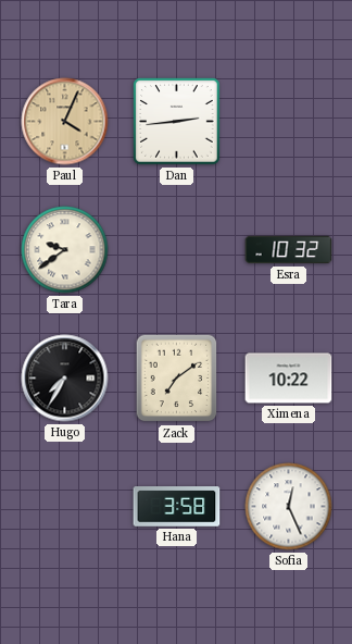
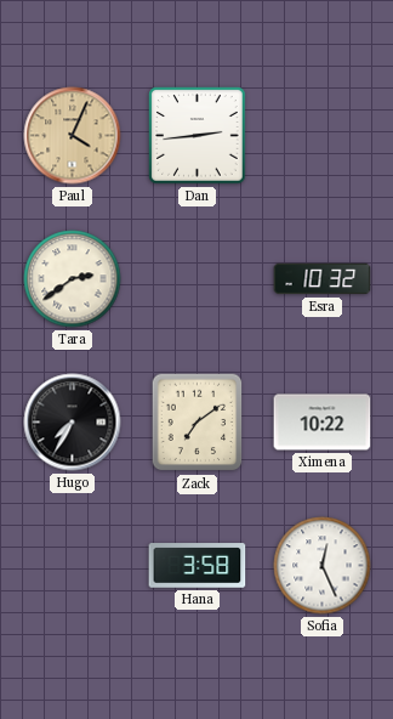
Tara: 9:39 -> 2:39 (73, 279)
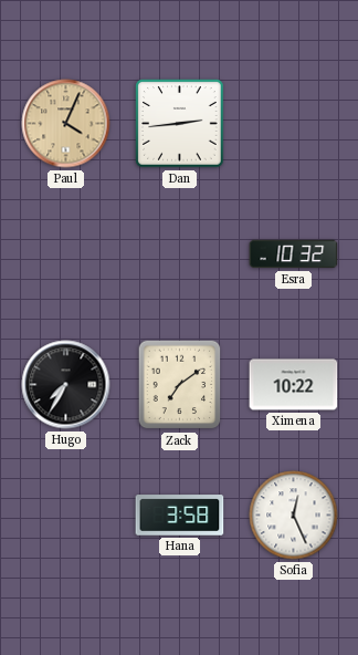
Tara: 2:39 -> none (73, 279)
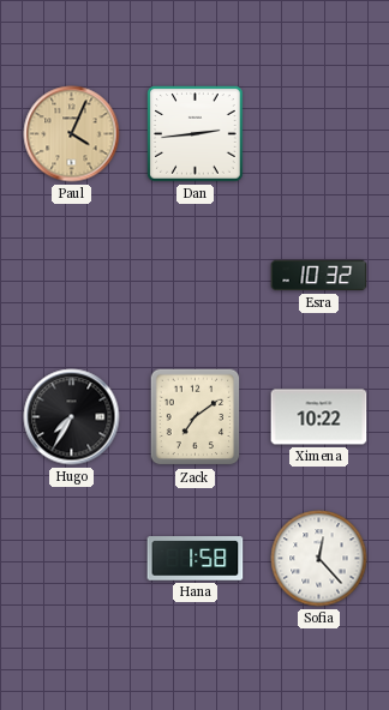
Hana: 3:58 -> 1:58 (196, 559)
Sofia: 12:26 -> 12:23 (319, 559)
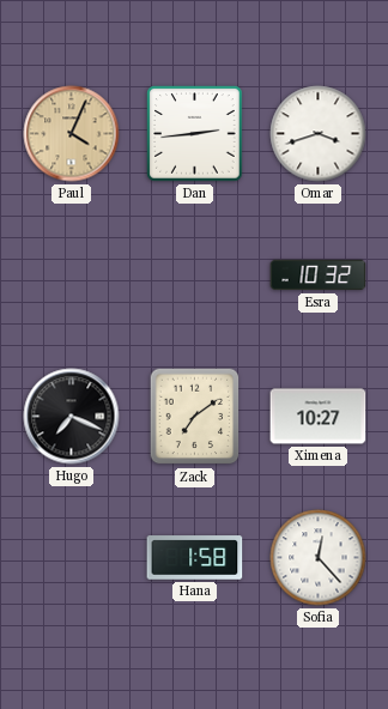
Omar: none -> 3:42 (319, 134)
Hugo: 7:35 -> 7:19 (72, 417)
Ximena: 10:22 -> 10:27 (319, 417)
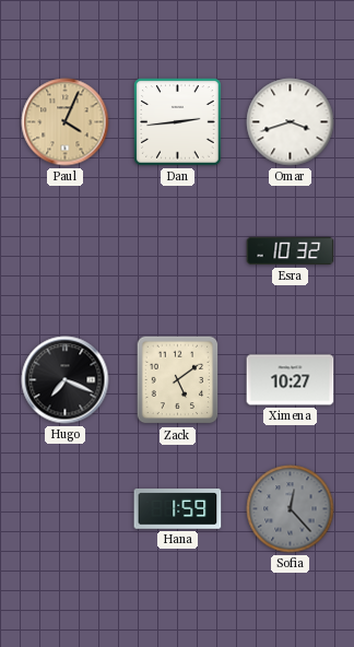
Zack: 7:09 -> 5:09 (178, 380)
Hana: 1:58 -> 1:59 (178, 509)
Sofia dial: white -> grey (291, 509)
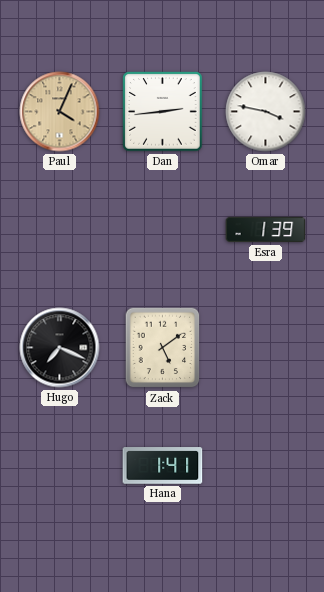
Omar: 3:42 -> 3:47 (266, 112)
Esra: 10:32 -> 1:39 (266, 230)
Ximena: 10:27 -> none (291, 380)
Hana: 1:59 -> 1:41 (163, 466)
Sofia: 12:23 -> none (291, 509)
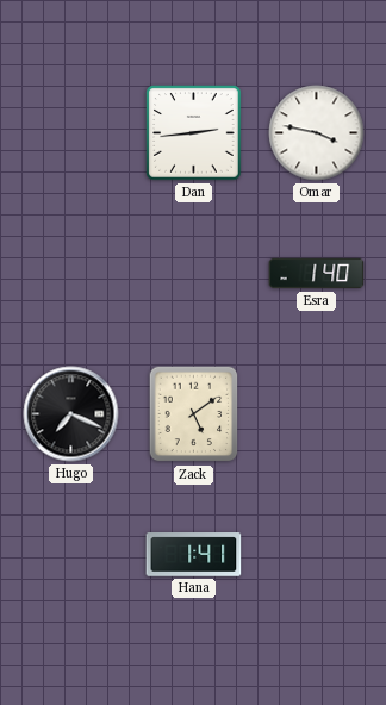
Paul: 4:04 -> none (60, 112)
Esra: 1:39 -> 1:40 (317, 274)
